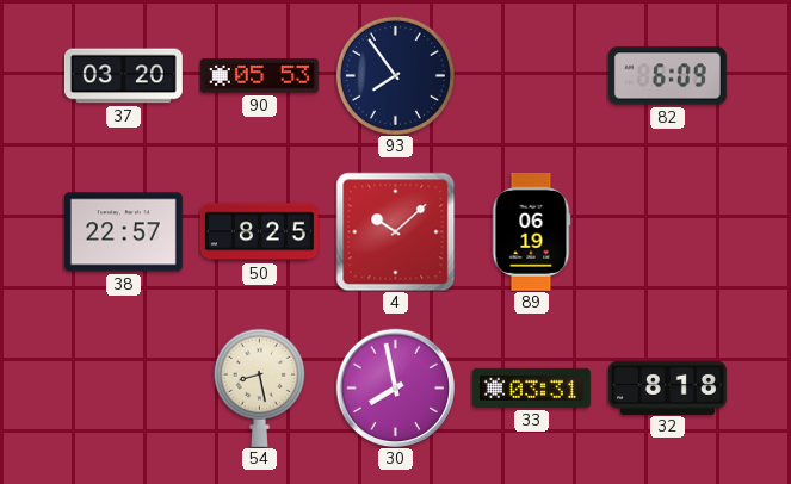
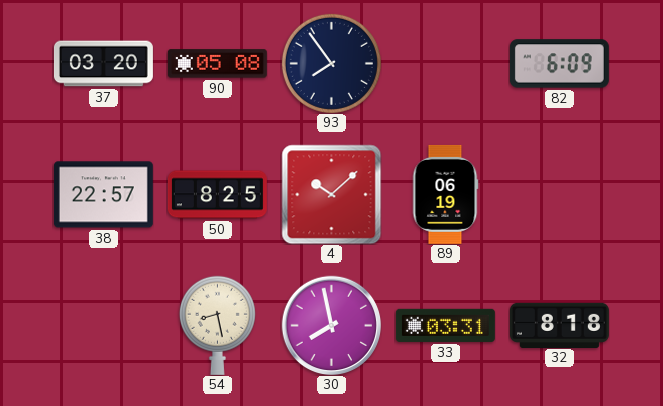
90: 05:53 -> 05:08 (217, 64)
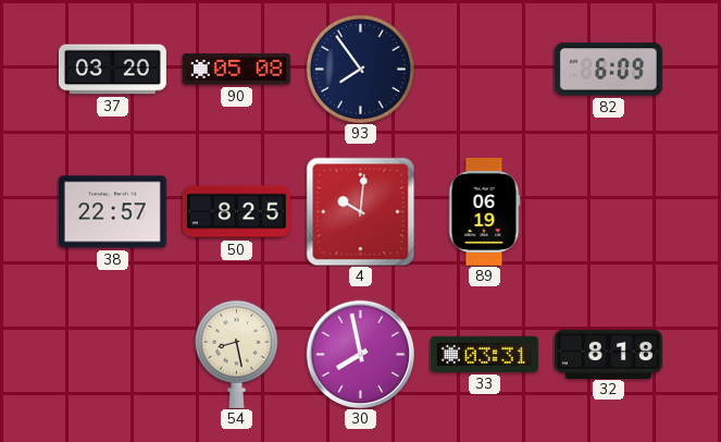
4: 10:08 -> 10:01 (360, 211)
